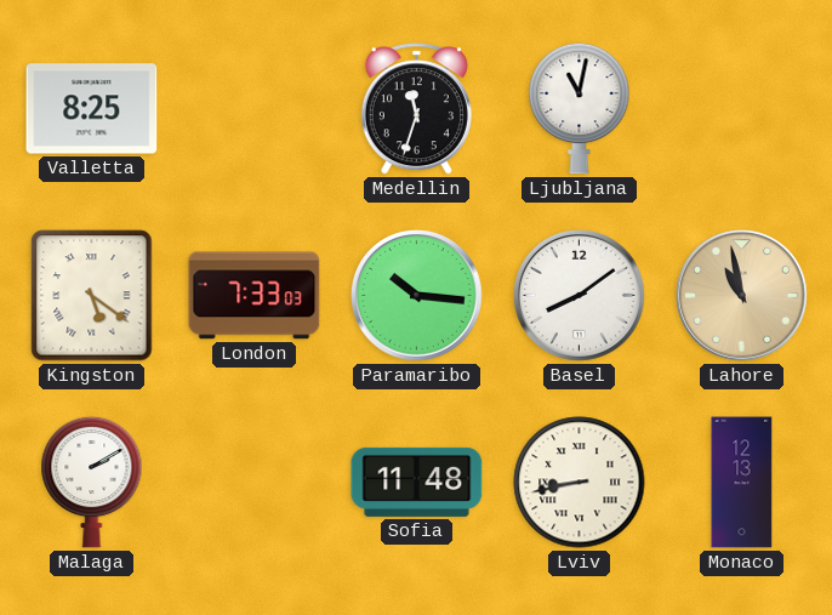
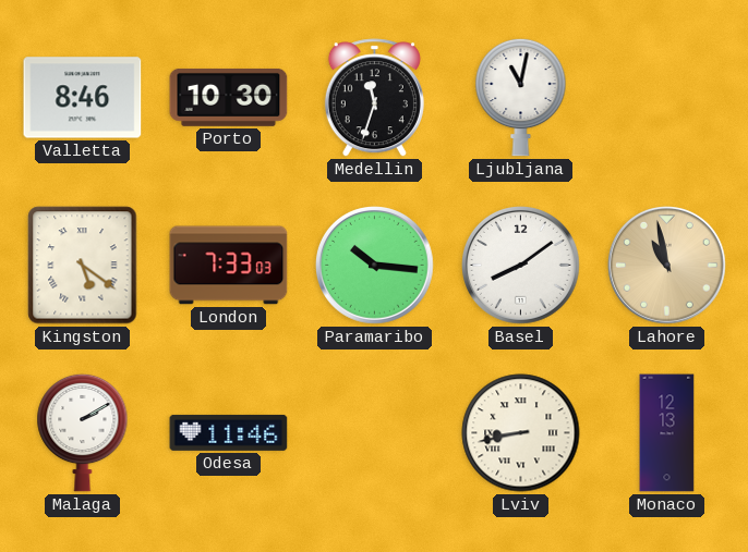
Valletta: 8:25 -> 8:46 (83, 98)
Porto: none -> 10:30 (229, 97)
Odesa: none -> 11:46 (229, 432)
Sofia: 11:48 -> none (417, 482)
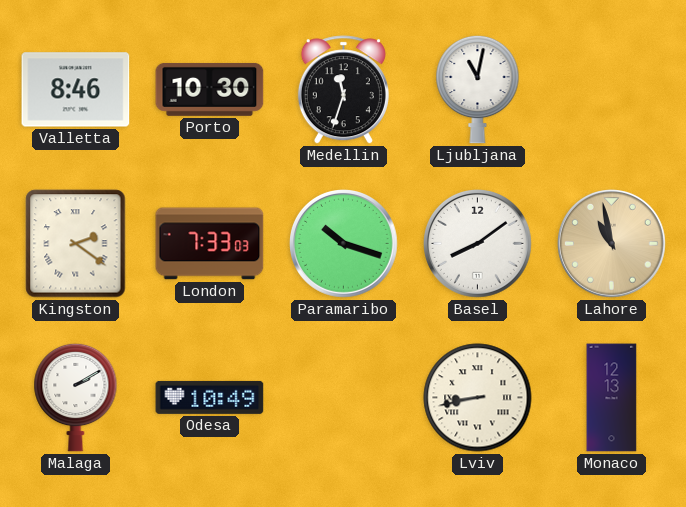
Kingston: 5:21 -> 2:21 (76, 244)
Paramaribo: 10:16 -> 10:18 (344, 244)
Odesa: 11:46 -> 10:49 (210, 397)
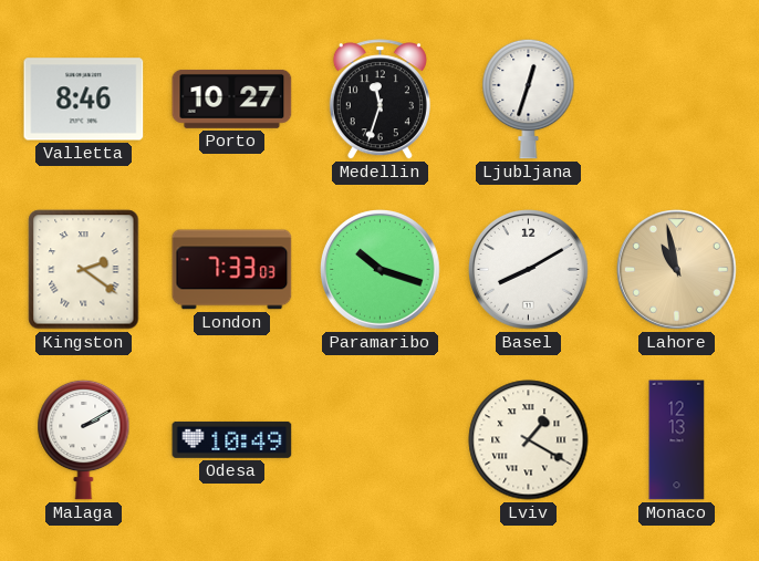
Porto: 10:30 -> 10:27 (232, 98)
Ljubljana: 11:02 -> 12:33 (529, 98)
Basel: 8:09 -> 8:10 (529, 270)
Lviv: 8:43 -> 1:20 (529, 440)
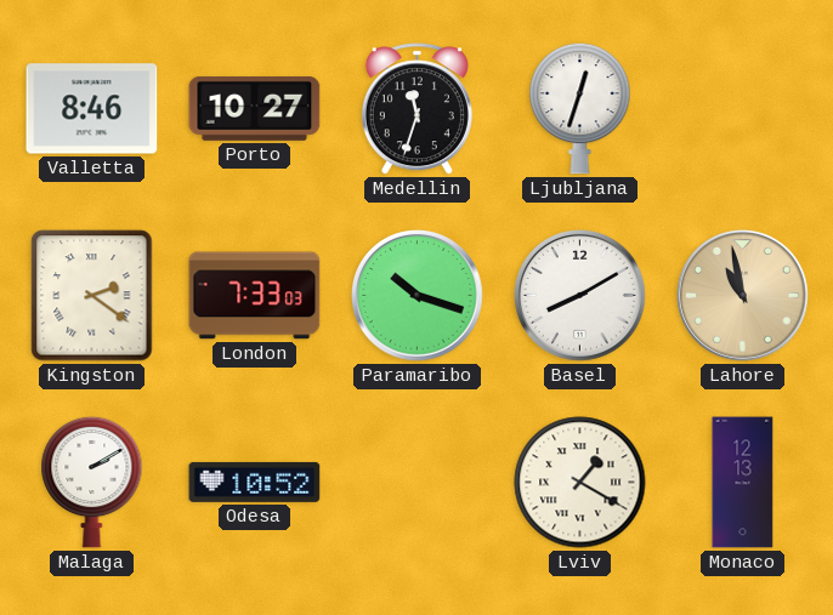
Odesa: 10:49 -> 10:52 (255, 482)
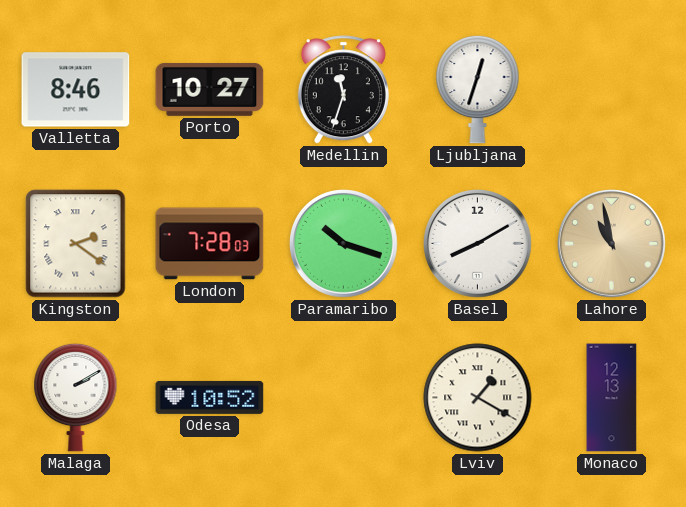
London: 7:33 -> 7:28 (210, 244)
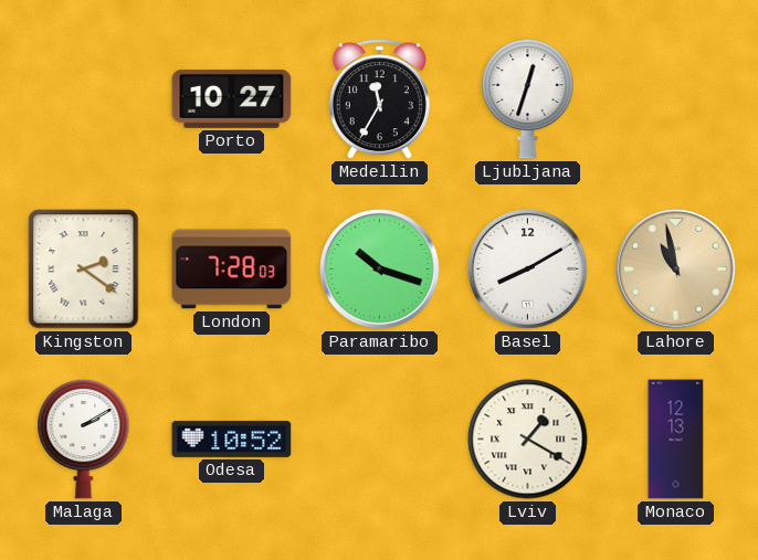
Valletta: 8:46 -> none (76, 90)
Medellin: 11:33 -> 11:35 (379, 99)
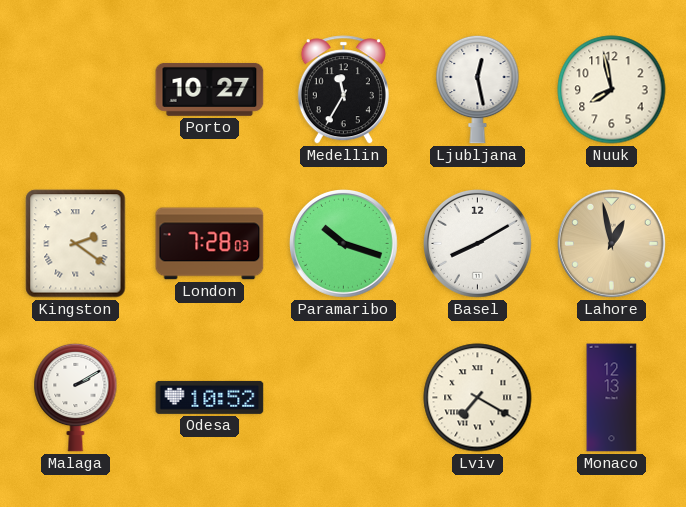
Ljubljana: 12:33 -> 12:28 (478, 89)
Nuuk: none -> 7:58 (612, 90)
Lahore: 10:58 -> 12:58 (612, 244)
Lviv: 1:20 -> 7:20 (478, 398)
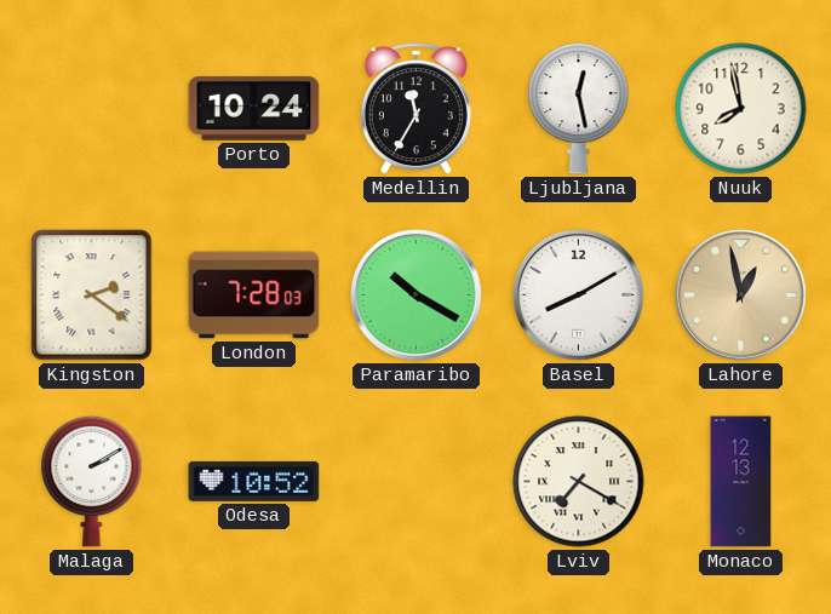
Porto: 10:27 -> 10:24 (254, 108)
Paramaribo: 10:18 -> 10:20 (417, 295)
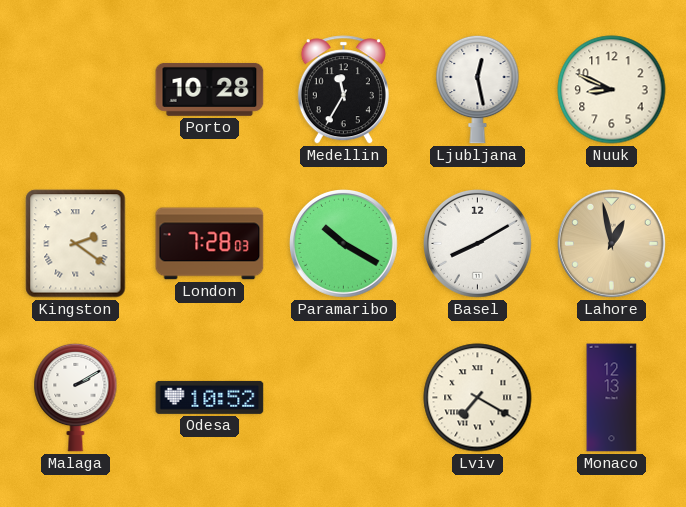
Porto: 10:24 -> 10:28 (210, 89)
Nuuk: 7:58 -> 8:49 (612, 90)
